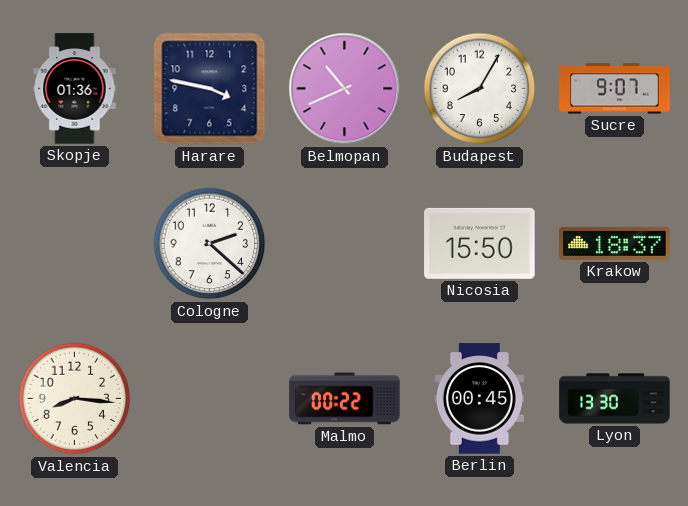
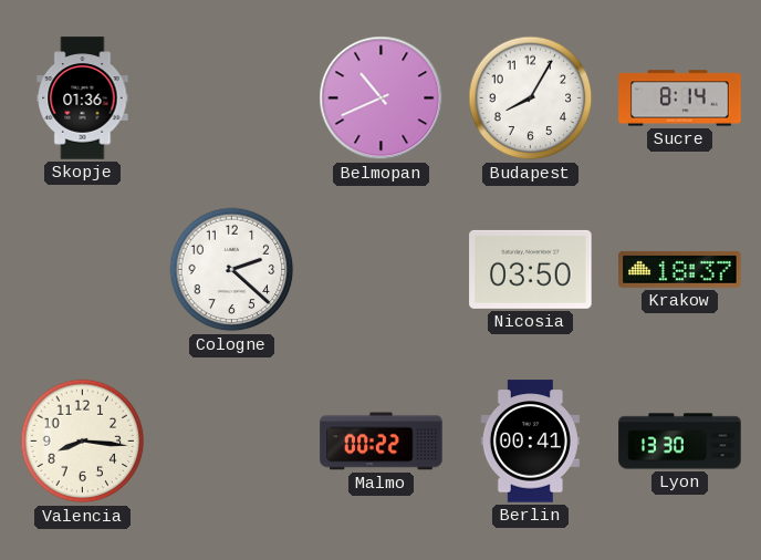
Harare: 3:47 -> none (210, 89)
Sucre: 9:07 -> 8:14 (680, 98)
Nicosia: 15:50 -> 03:50 (531, 269)
Berlin: 00:45 -> 00:41 (530, 442)
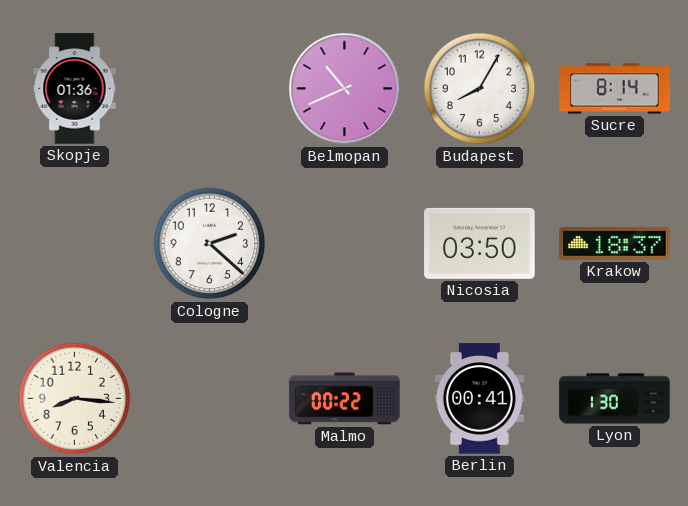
Lyon: 13:30 -> 1:30 (615, 399)
